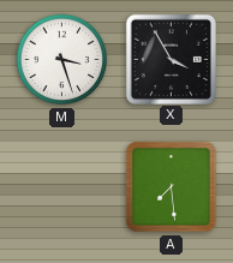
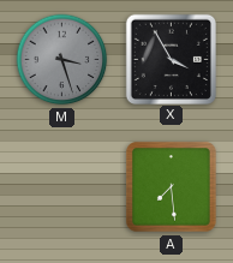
M dial: white -> grey (62, 60)
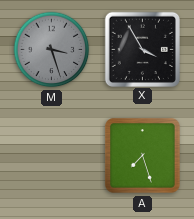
A: 7:29 -> 7:27 (143, 156)
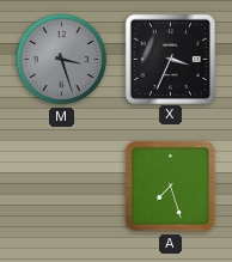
X: 3:55 -> 3:34 (170, 59)
